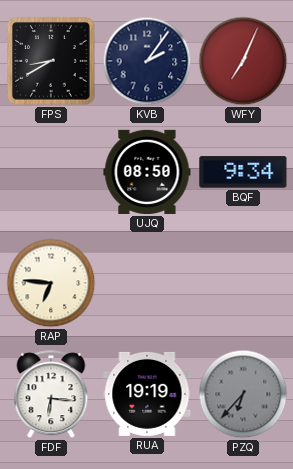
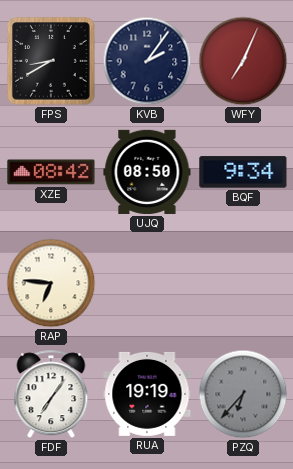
XZE: none -> 08:42 (51, 172)
FDF: 6:16 -> 7:06 (51, 395)
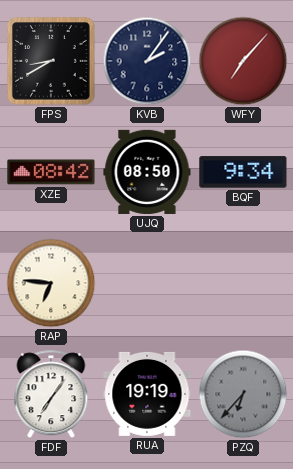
WFY: 7:04 -> 7:07 (243, 61)
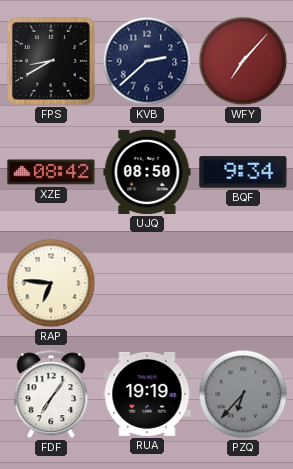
KVB: 2:06 -> 2:38 (147, 61)
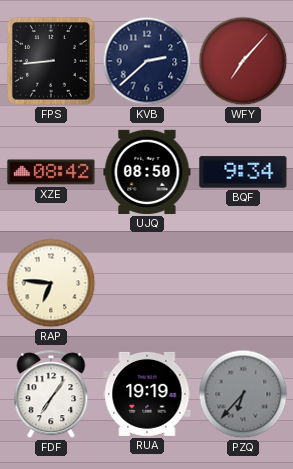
FPS: 8:40 -> 8:44 (52, 62)
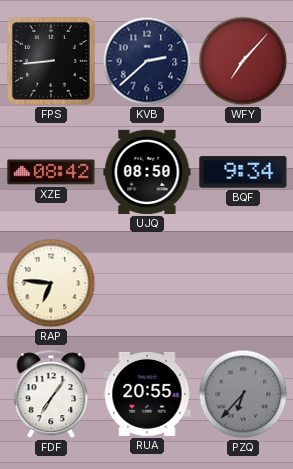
RUA: 19:19 -> 20:55 (147, 394)
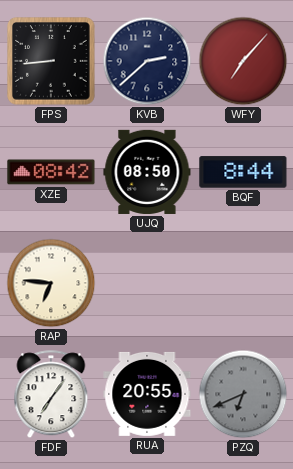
BQF: 9:34 -> 8:44 (243, 172)
PZQ: 6:37 -> 6:41 (243, 394)
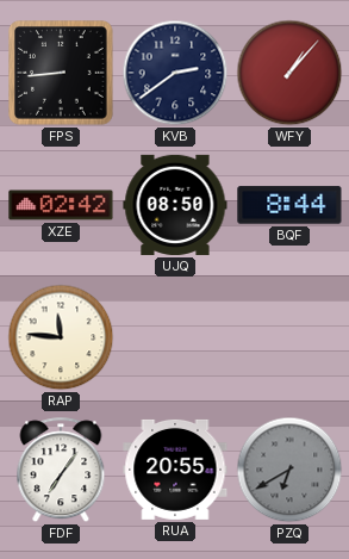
KVB: 2:38 -> 2:39 (175, 73)
WFY: 7:07 -> 1:07 (289, 73)
XZE: 08:42 -> 02:42 (61, 205)
RAP: 6:46 -> 11:46 (61, 337)
PZQ: 6:41 -> 6:40 (289, 470)
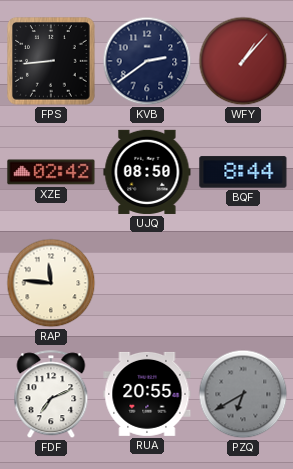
FDF: 7:06 -> 7:11 (51, 395)
